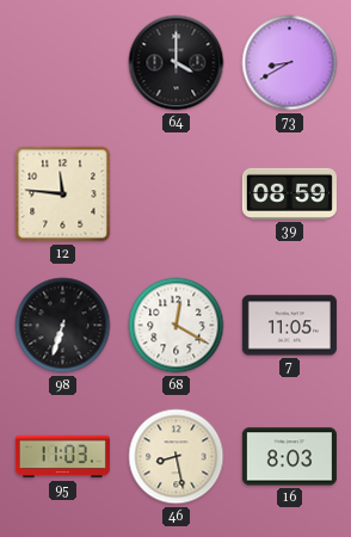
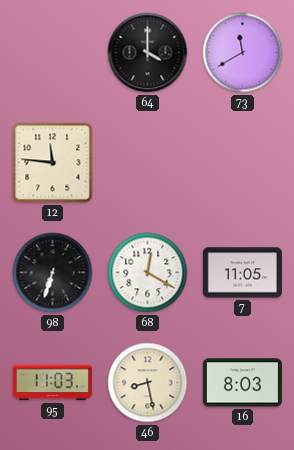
73: 8:40 -> 11:40 (243, 53)
39: 08:59 -> none (289, 193)
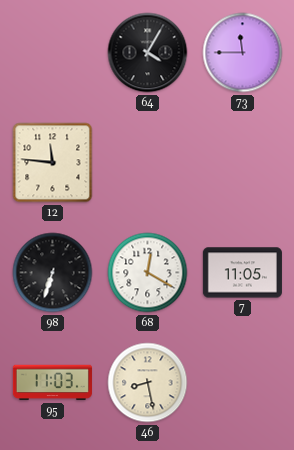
64: 4:00 -> 4:05 (148, 53)
73: 11:40 -> 11:45 (243, 53)
16: 8:03 -> none (242, 383)
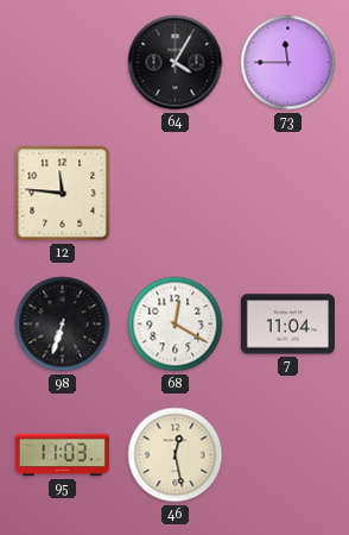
7: 11:05 -> 11:04 (287, 325)
46: 8:28 -> 12:28 (176, 455)
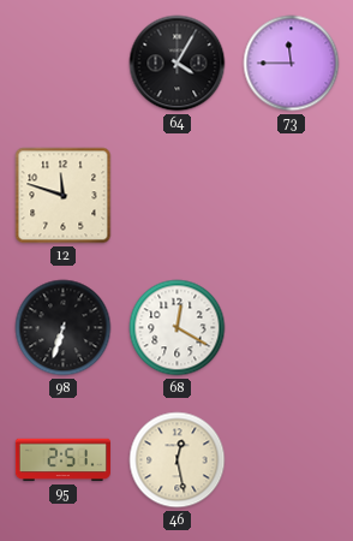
12: 11:46 -> 11:48 (64, 196)
7: 11:04 -> none (287, 325)
95: 11:03 -> 2:51 (62, 460)
